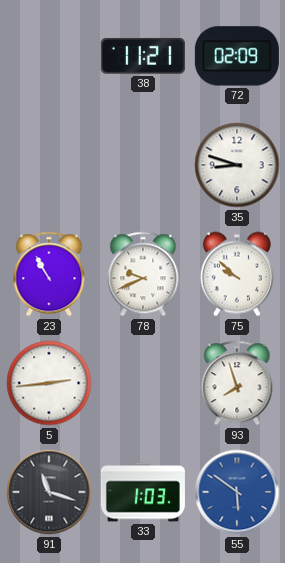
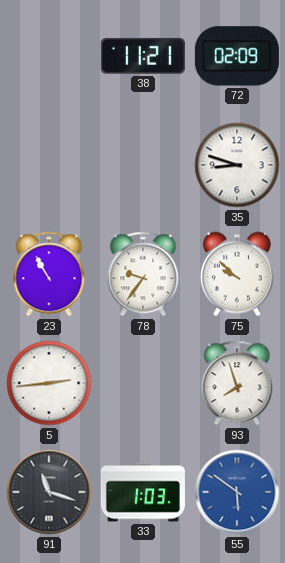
78: 9:41 -> 9:36 (143, 274)
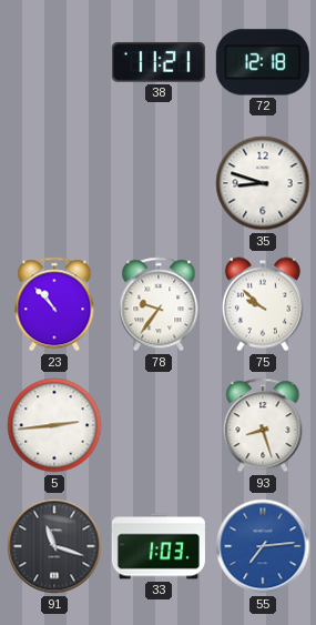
72: 02:09 -> 12:18 (263, 62)
23: 10:55 -> 10:53 (54, 304)
93: 7:57 -> 8:27 (263, 425)
55: 5:51 -> 7:14 (263, 546)
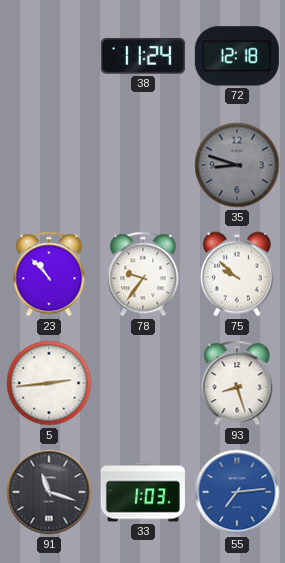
38: 11:21 -> 11:24 (143, 56)
35 dial: white -> grey (237, 165)
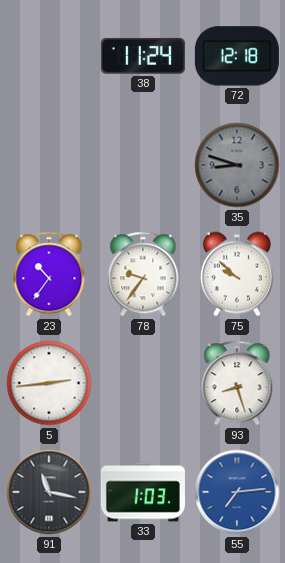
23: 10:53 -> 10:36 (49, 274)
91: 11:18 -> 11:17 (49, 492)
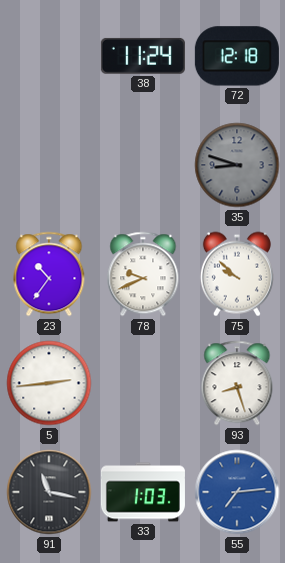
78: 9:36 -> 9:41 (143, 274)
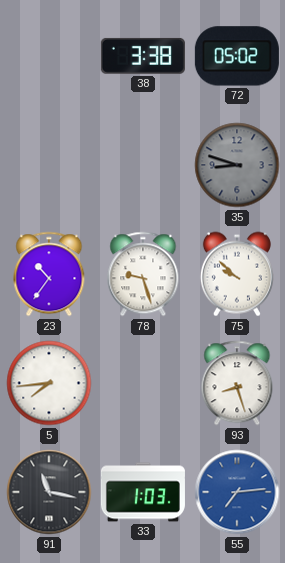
38: 11:24 -> 3:38 (143, 56)
72: 12:18 -> 05:02 (237, 56)
78: 9:41 -> 9:27 (143, 274)
5: 2:44 -> 7:44 (49, 383)
